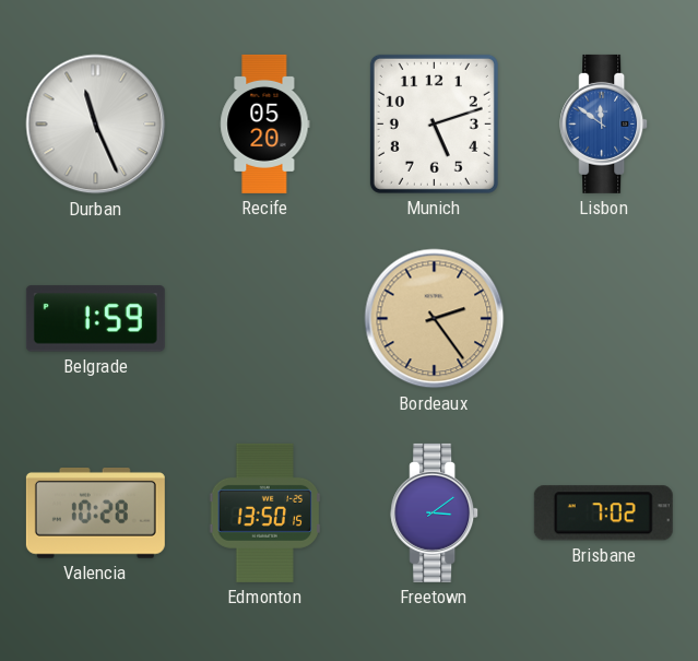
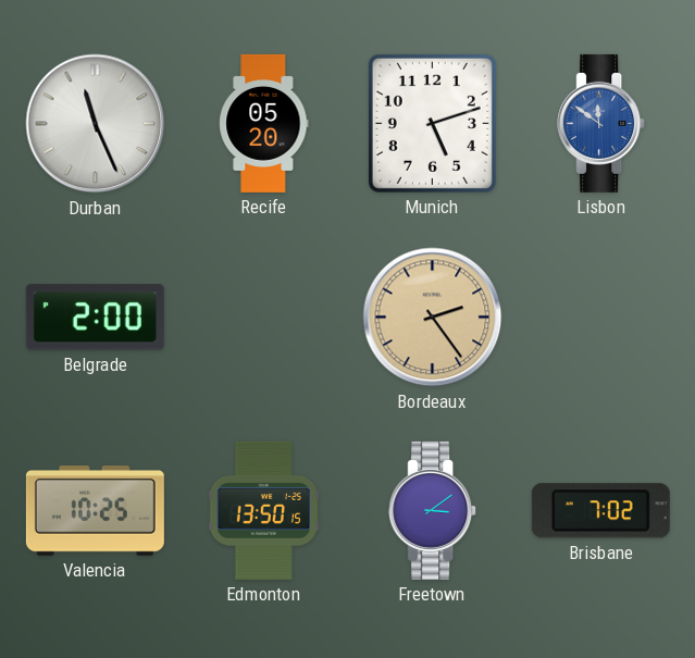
Belgrade: 1:59 -> 2:00 (95, 318)
Valencia: 10:28 -> 10:25 (95, 511)
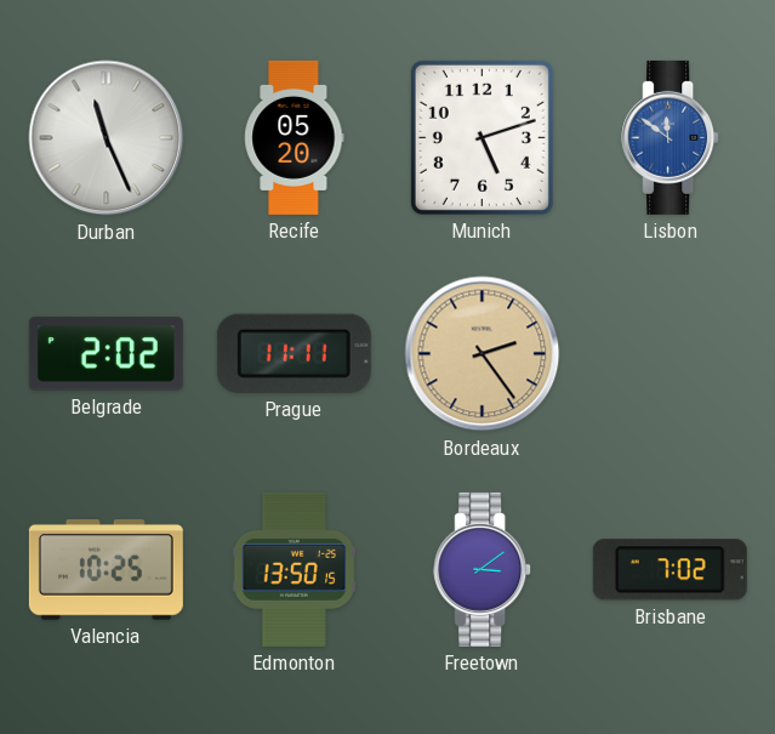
Belgrade: 2:00 -> 2:02 (106, 354)
Prague: none -> 11:11 (294, 353)
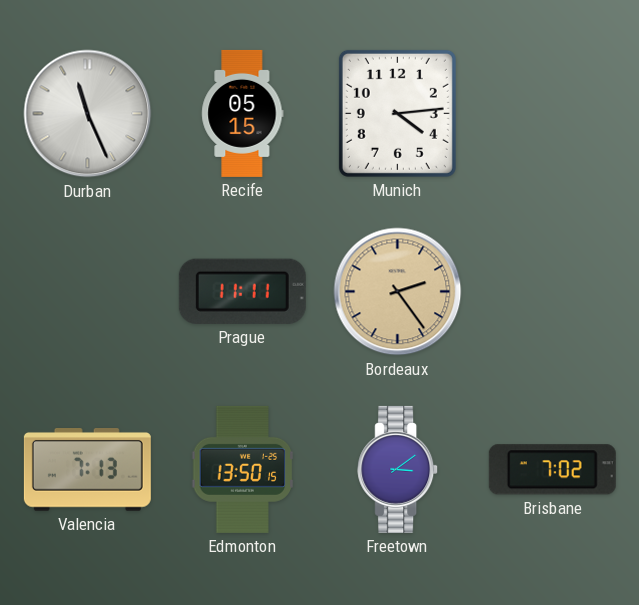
Recife: 05:20 -> 05:15 (243, 113)
Munich: 5:12 -> 4:14 (397, 113)
Lisbon: 11:51 -> none (671, 137)
Belgrade: 2:02 -> none (106, 354)
Valencia: 10:25 -> 7:13 (87, 470)
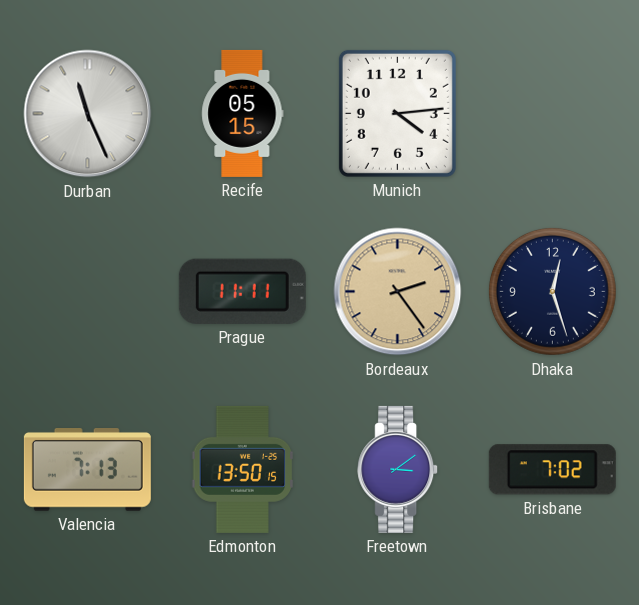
Dhaka: none -> 12:27 (552, 291)
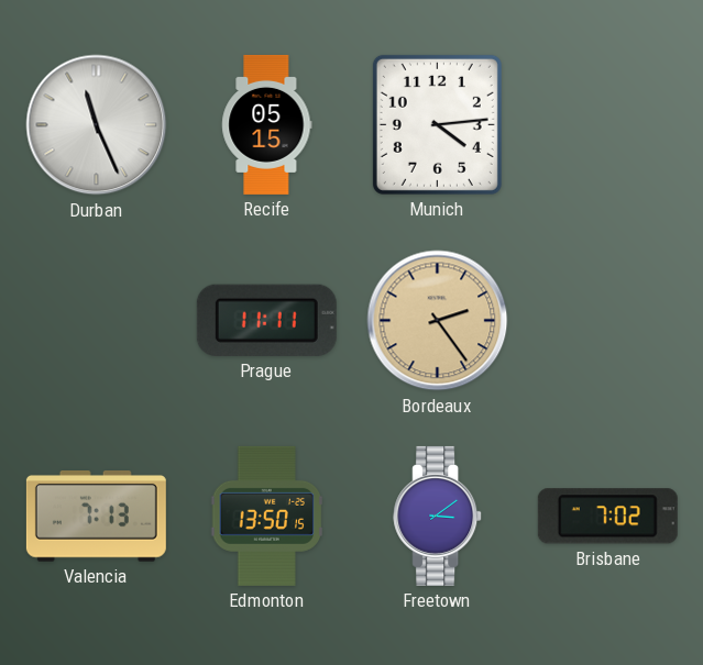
Dhaka: 12:27 -> none (552, 291)
